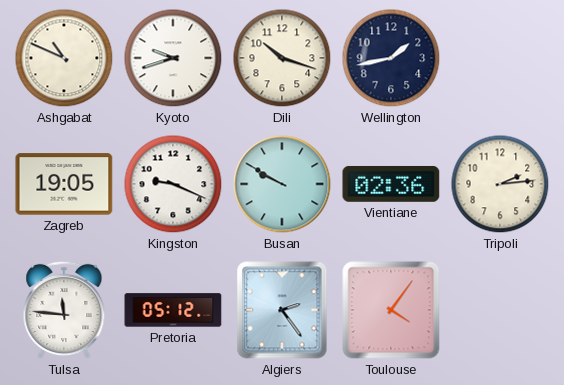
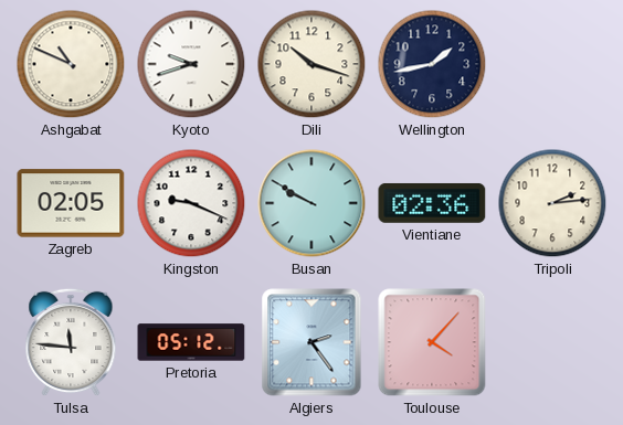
Zagreb: 19:05 -> 02:05 (71, 203)
Toulouse: 4:06 -> 4:07 (432, 342)
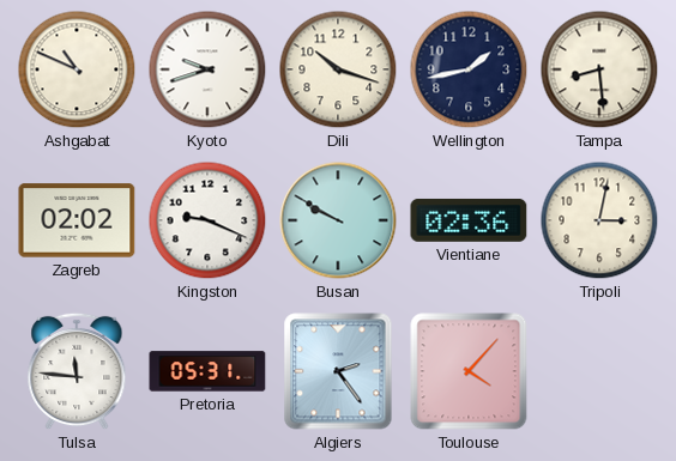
Tampa: none -> 8:29 (599, 69)
Zagreb: 02:05 -> 02:02 (77, 220)
Tripoli: 2:14 -> 3:02 (599, 220)
Pretoria: 05:12 -> 05:31 (207, 371)
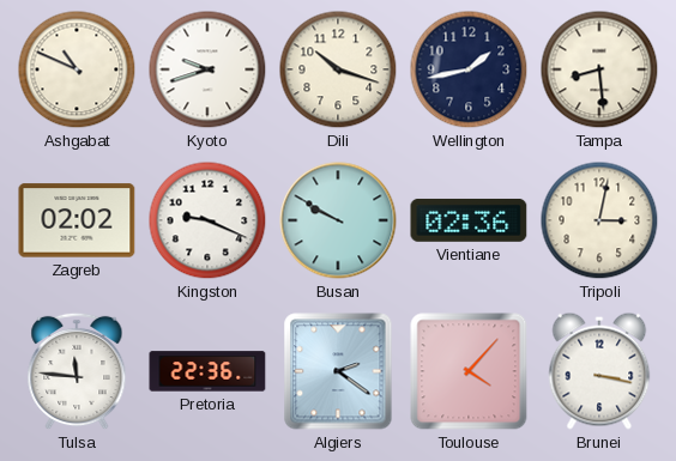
Pretoria: 05:31 -> 22:36 (207, 371)
Algiers: 2:24 -> 2:21 (338, 371)
Brunei: none -> 3:17 (599, 371)
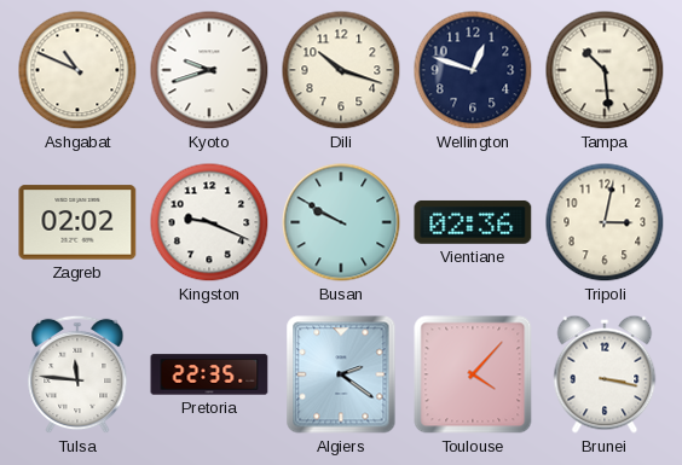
Wellington: 1:43 -> 12:48 (473, 70)
Tampa: 8:29 -> 10:29 (605, 70)
Pretoria: 22:36 -> 22:35 (209, 374)
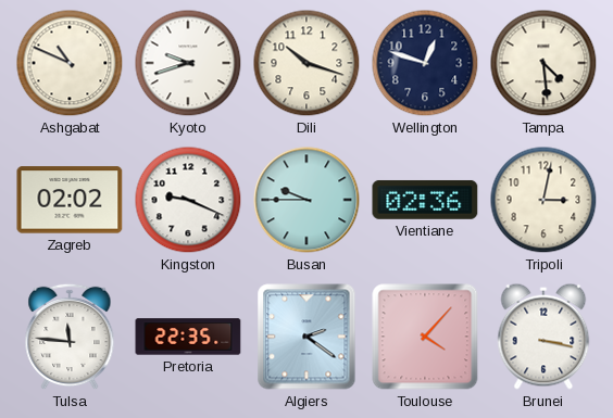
Tampa: 10:29 -> 4:29 (543, 63)
Busan: 9:50 -> 9:45 (306, 200)
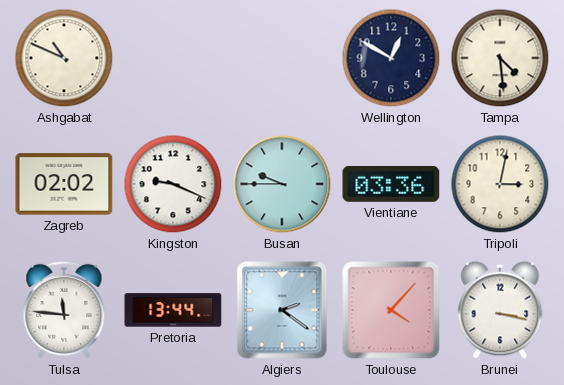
Kyoto: 9:42 -> none (188, 63)
Dili: 10:18 -> none (306, 63)
Wellington: 12:48 -> 12:50 (391, 58)
Vientiane: 02:36 -> 03:36 (391, 184)
Pretoria: 22:35 -> 13:44 (173, 310)
